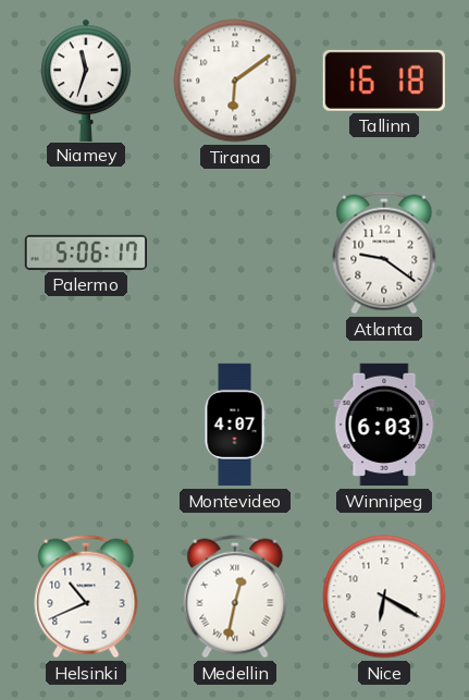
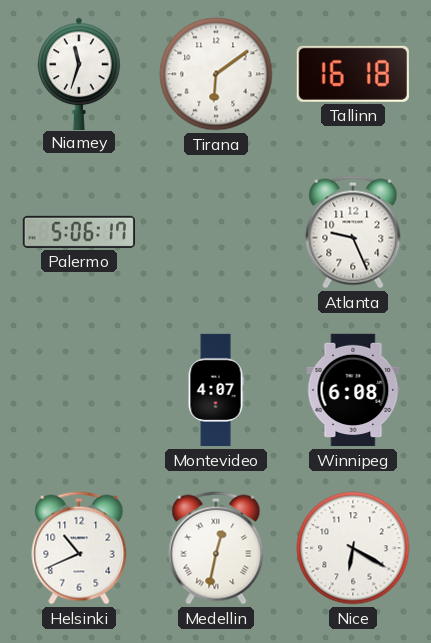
Atlanta: 9:21 -> 9:26 (353, 232)
Winnipeg: 6:03 -> 6:08 (353, 390)
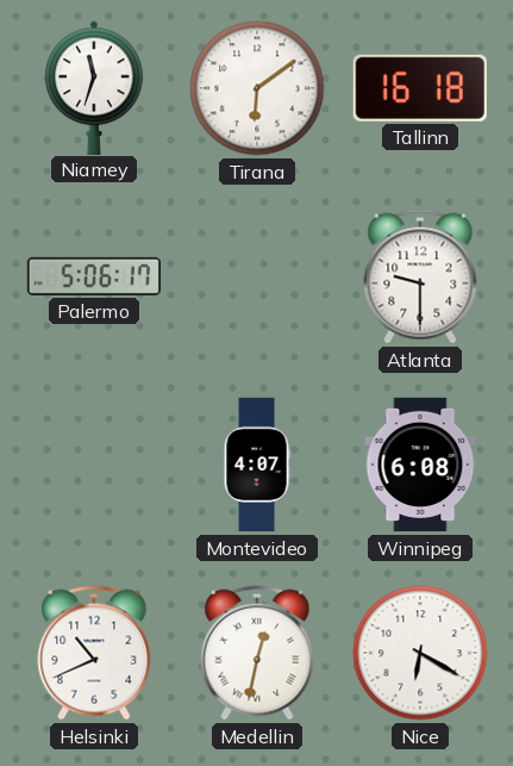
Atlanta: 9:26 -> 9:30 (420, 276)
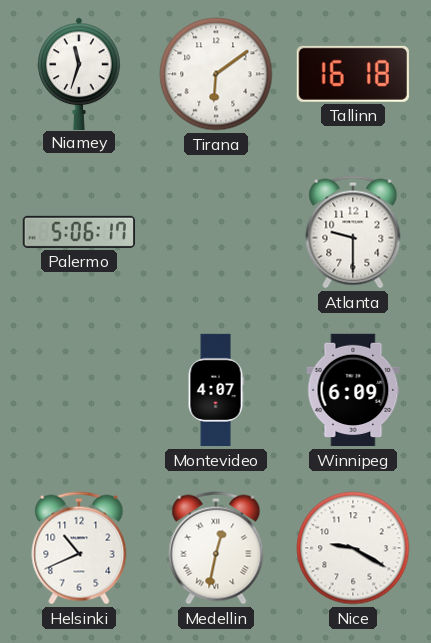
Winnipeg: 6:08 -> 6:09 (353, 390)
Nice: 6:20 -> 9:20 (353, 548)
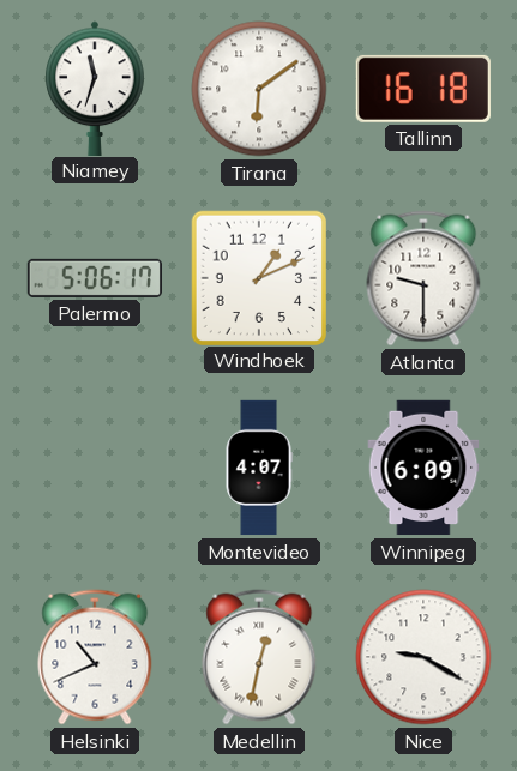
Windhoek: none -> 1:11 (258, 277)
